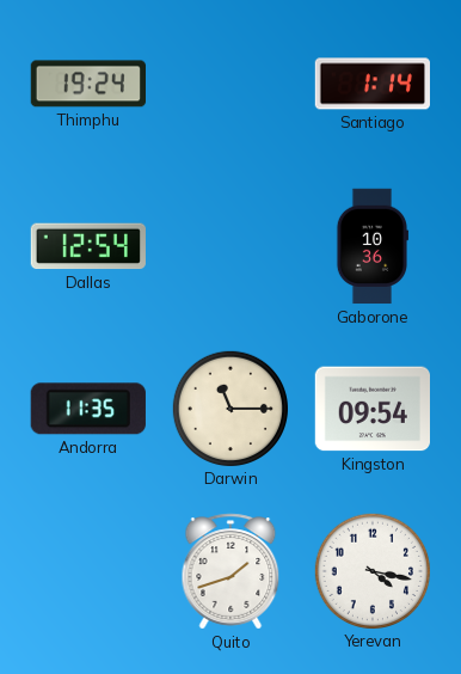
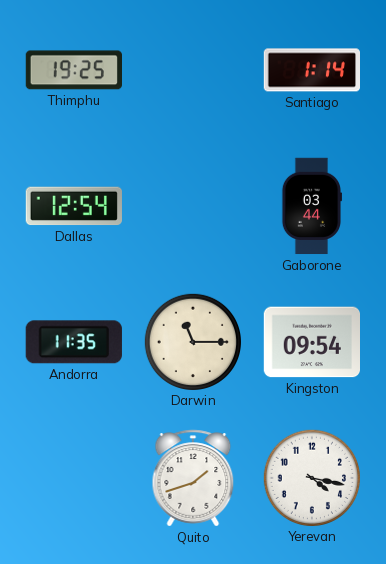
Thimphu: 19:24 -> 19:25 (73, 70)
Gaborone: 10:36 -> 03:44 (311, 206)
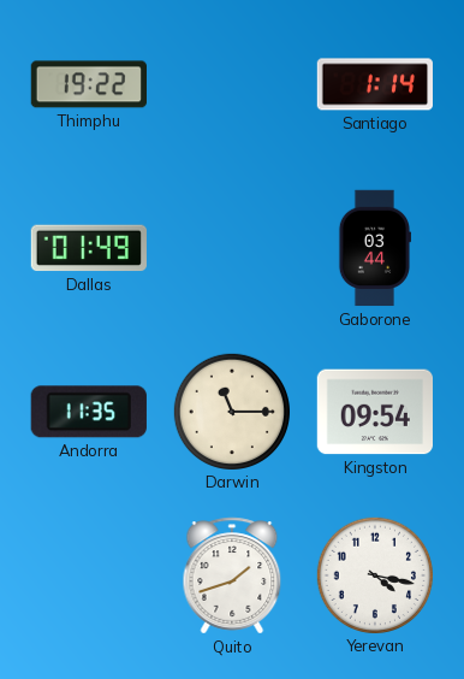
Thimphu: 19:25 -> 19:22 (88, 84)
Dallas: 12:54 -> 01:49 (89, 248)
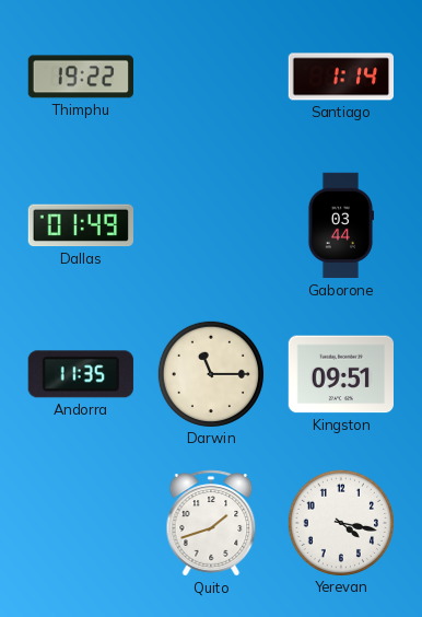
Kingston: 09:54 -> 09:51 (340, 374)
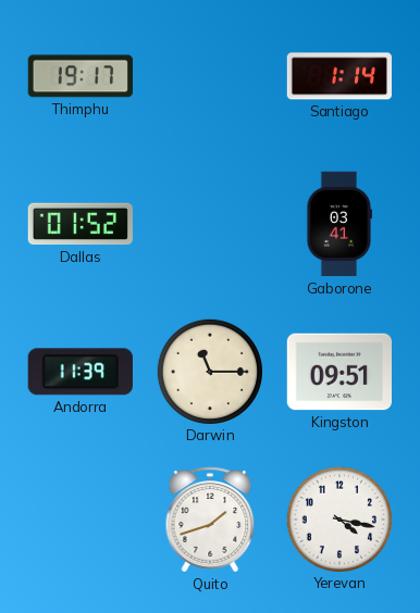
Thimphu: 19:22 -> 19:17 (79, 76)
Dallas: 01:49 -> 01:52 (81, 224)
Gaborone: 03:44 -> 03:41 (338, 224)
Andorra: 11:35 -> 11:39 (81, 372)
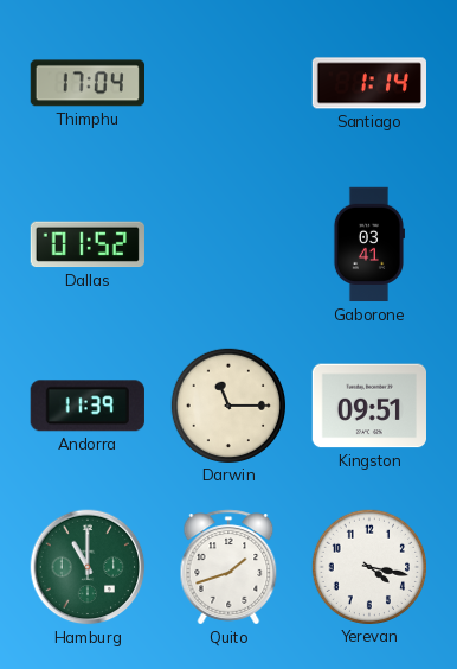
Thimphu: 19:17 -> 17:04 (86, 83)
Hamburg: none -> 11:00 (88, 567)
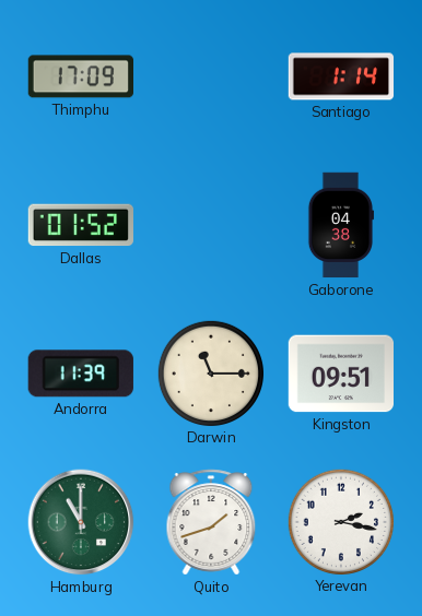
Thimphu: 17:04 -> 17:09 (80, 76)
Gaborone: 03:41 -> 04:38 (340, 225)
Yerevan: 4:17 -> 2:17 (340, 521)
